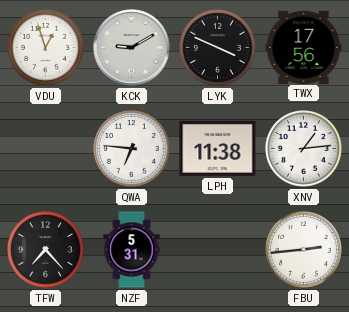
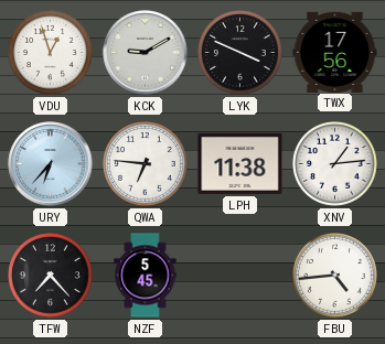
URY: none -> 6:37 (51, 164)
NZF: 5:31 -> 5:45 (146, 276)
FBU: 2:44 -> 4:44 (335, 276)
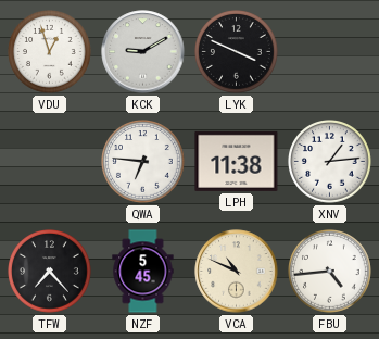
TWX: 17:56 -> none (335, 52)
URY: 6:37 -> none (51, 164)
VCA: none -> 10:49 (237, 272)
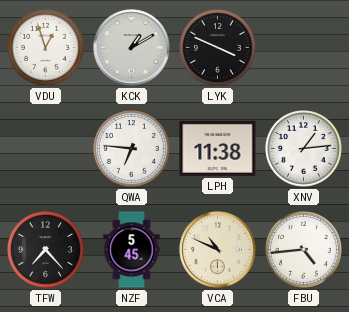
KCK: 9:10 -> 1:10 (132, 48)
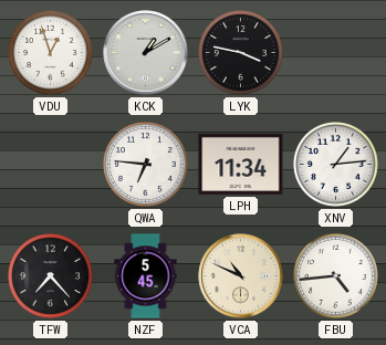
LYK: 3:49 -> 3:47 (241, 53)
LPH: 11:38 -> 11:34 (241, 164)
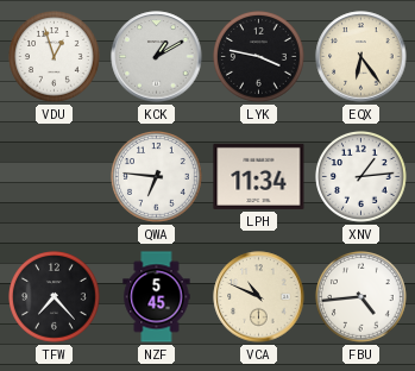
EQX: none -> 6:24 (361, 57)
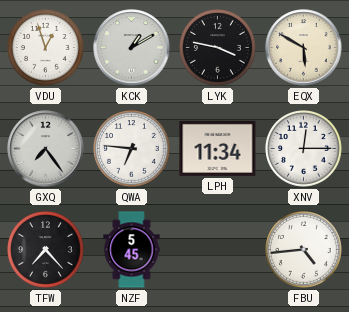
EQX: 6:24 -> 5:50 (304, 48)
GXQ: none -> 7:24 (46, 149)
XNV: 1:14 -> 12:15 (304, 149)
VCA: 10:49 -> none (259, 297)
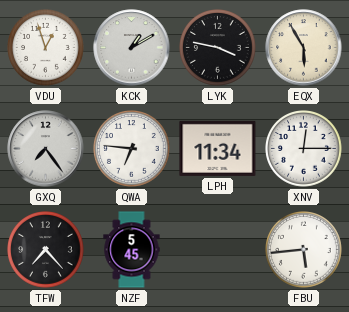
EQX: 5:50 -> 5:55 (304, 48)
FBU: 4:44 -> 5:44 (304, 250)
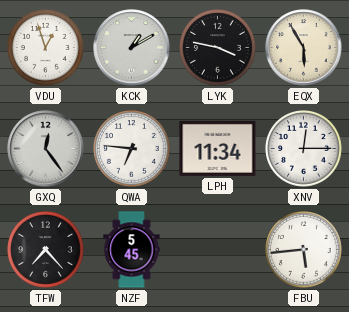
GXQ: 7:24 -> 12:24 (46, 149)
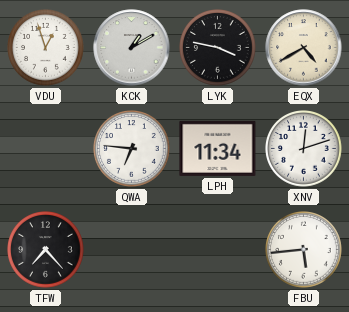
EQX: 5:55 -> 4:40 (304, 48)
GXQ: 12:24 -> none (46, 149)
XNV: 12:15 -> 12:12 (304, 149)
NZF: 5:45 -> none (132, 250)
